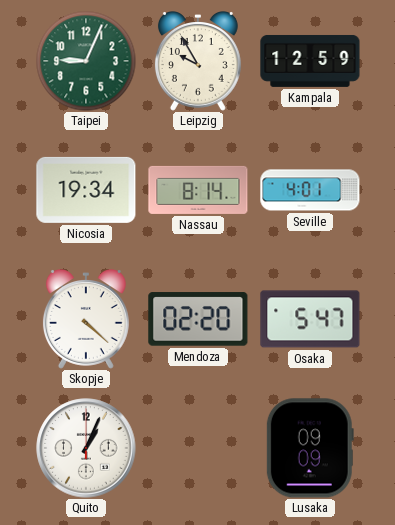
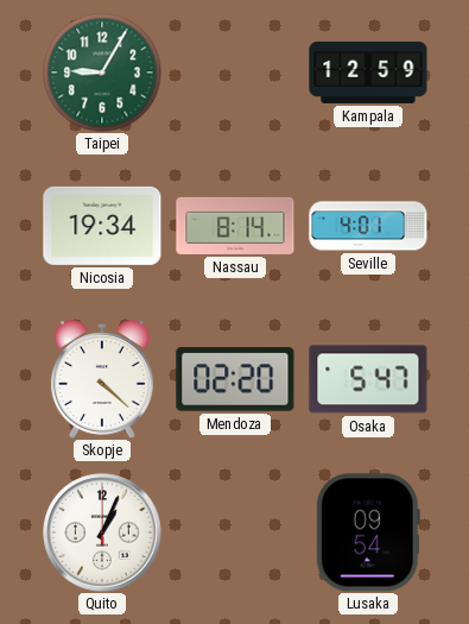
Taipei: 9:04 -> 9:05 (102, 73)
Leipzig: 9:55 -> none (198, 62)
Lusaka: 09:09 -> 09:54 (368, 532)
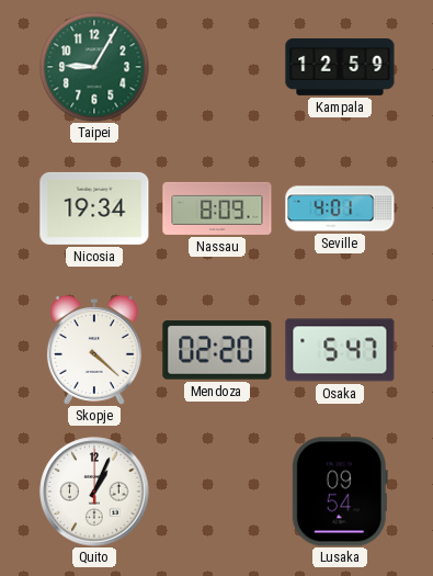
Nassau: 8:14 -> 8:09 (217, 208)
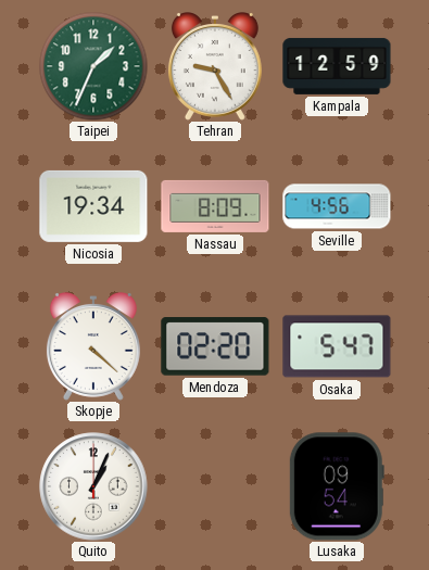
Taipei: 9:05 -> 1:34 (93, 66)
Tehran: none -> 9:25 (215, 67)
Seville: 4:01 -> 4:56 (337, 206)
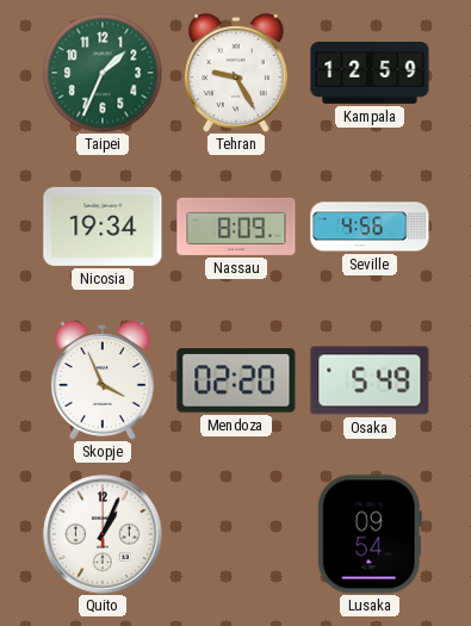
Skopje: 4:22 -> 3:56 (103, 382)
Osaka: 5:47 -> 5:49 (370, 380)
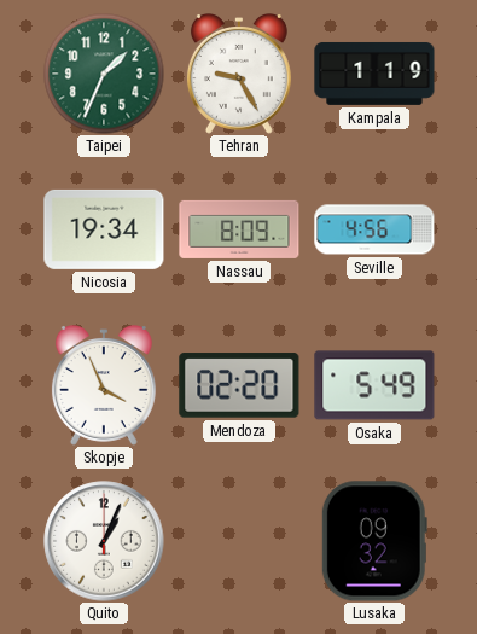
Kampala: 12:59 -> 1:19 (374, 74)
Lusaka: 09:54 -> 09:32 (374, 541)
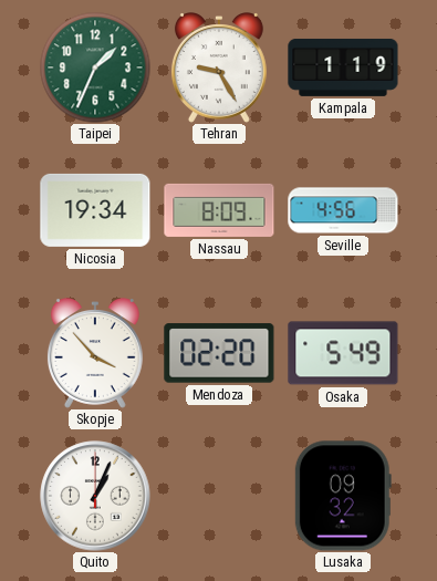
Skopje: 3:56 -> 3:53 (95, 354)
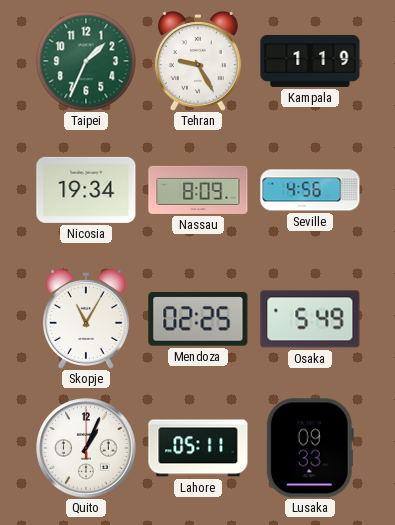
Skopje: 3:53 -> 11:05 (86, 320)
Mendoza: 02:20 -> 02:25 (198, 319)
Lahore: none -> 05:11 (198, 448)
Lusaka: 09:32 -> 09:33 (310, 448)
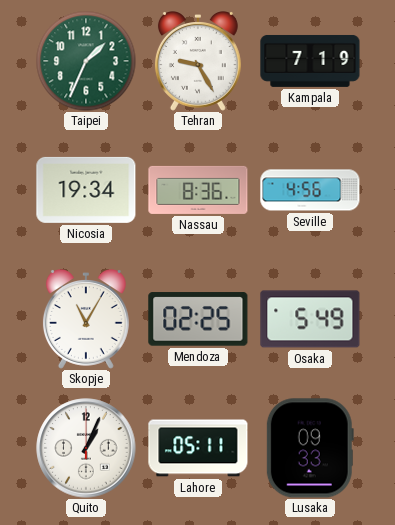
Kampala: 1:19 -> 7:19 (310, 61)
Nassau: 8:09 -> 8:36 (198, 190)
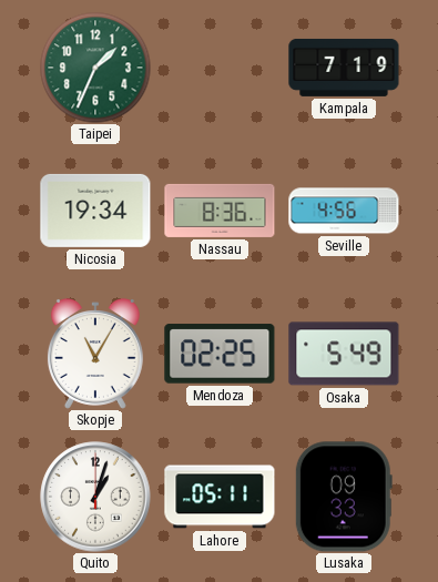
Tehran: 9:25 -> none (198, 62)
Quito: 1:04 -> 1:03 (95, 497)
